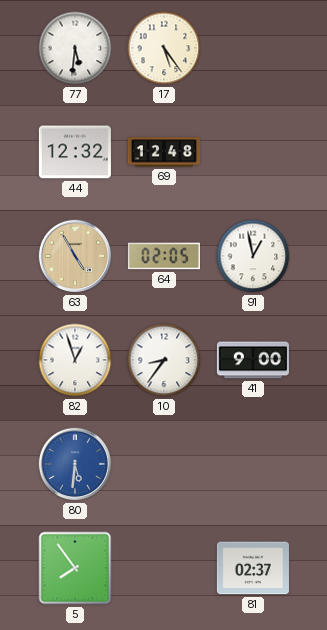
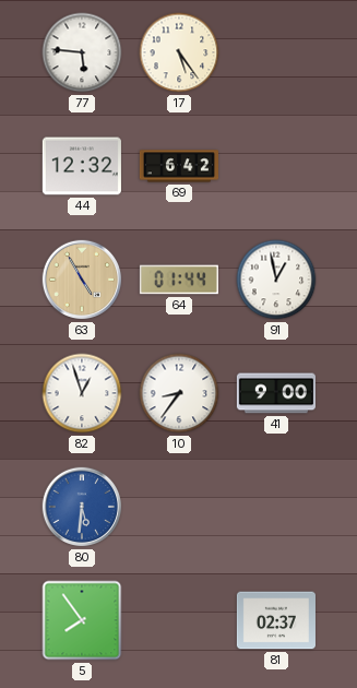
77: 5:31 -> 5:46 (82, 52)
69: 12:48 -> 6:42 (178, 166)
64: 02:05 -> 01:44 (179, 280)
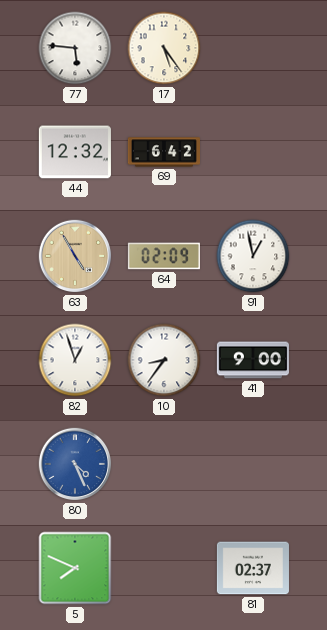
64: 01:44 -> 02:09 (164, 256)
80: 5:31 -> 4:26 (75, 464)
5: 7:54 -> 7:49 (75, 568)
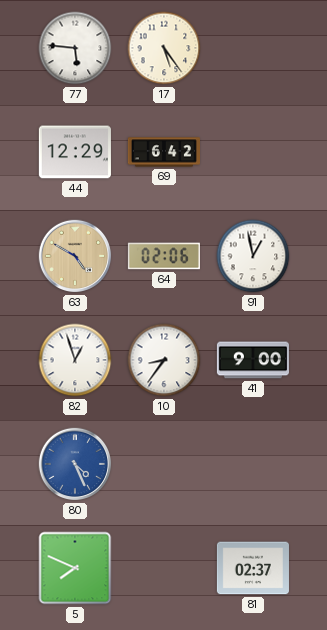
44: 12:32 -> 12:29 (75, 152)
63: 4:55 -> 4:50 (75, 256)
64: 02:09 -> 02:06 (164, 256)
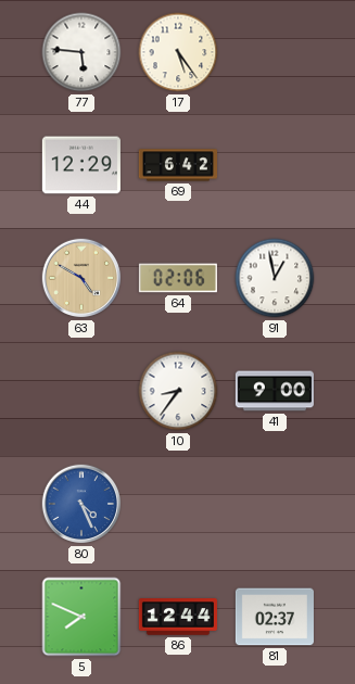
82: 12:57 -> none (75, 360)
86: none -> 12:44 (178, 617)
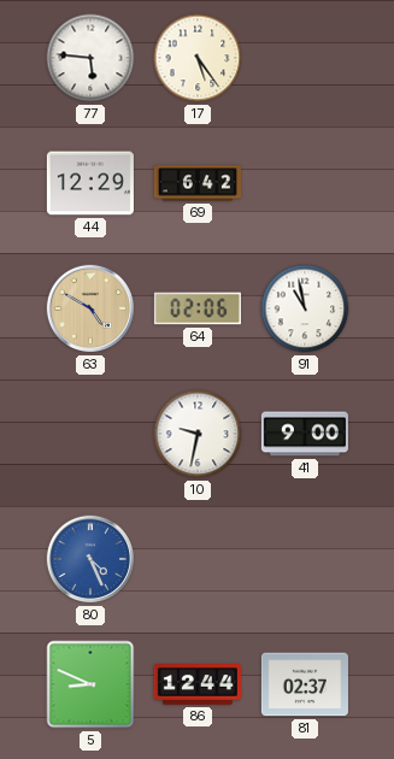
91: 12:58 -> 10:58 (305, 308)
10: 8:36 -> 9:32 (198, 434)
5: 7:49 -> 8:49 (90, 684)
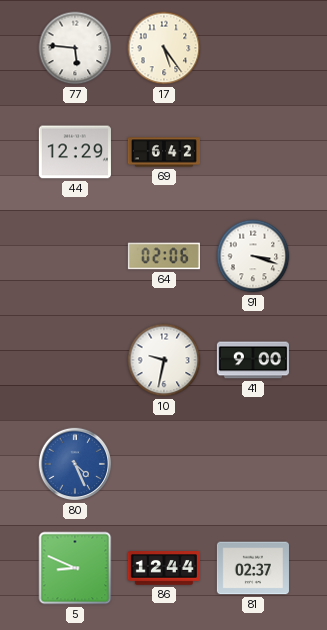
63: 4:50 -> none (90, 308)
91: 10:58 -> 3:18 (253, 256)
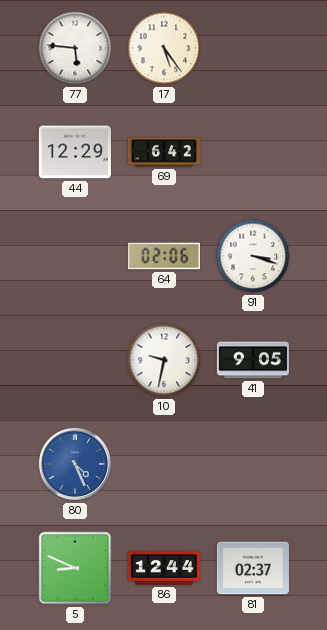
41: 9:00 -> 9:05 (253, 360)
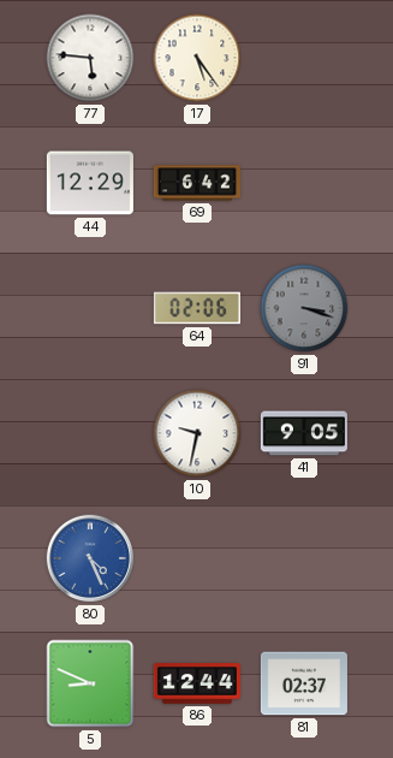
91 dial: white -> grey (304, 308)
